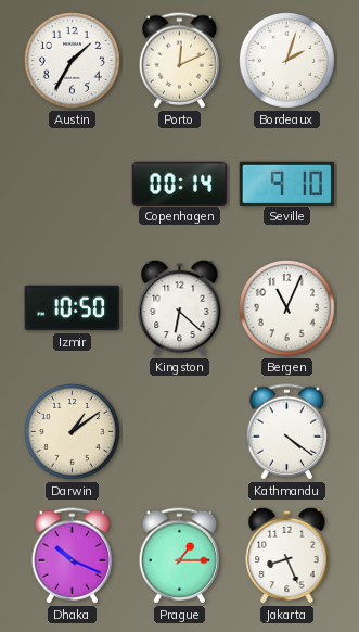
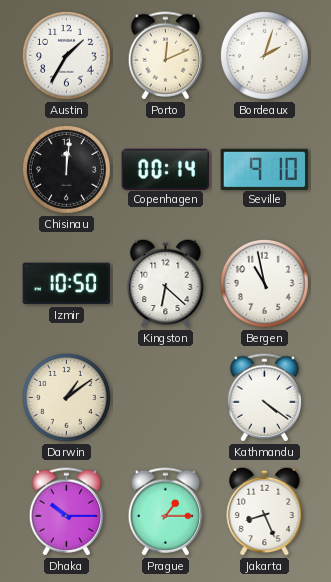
Chisinau: none -> 12:01 (67, 170)
Bergen: 11:04 -> 10:58 (265, 284)
Dhaka: 10:19 -> 10:15 (66, 512)
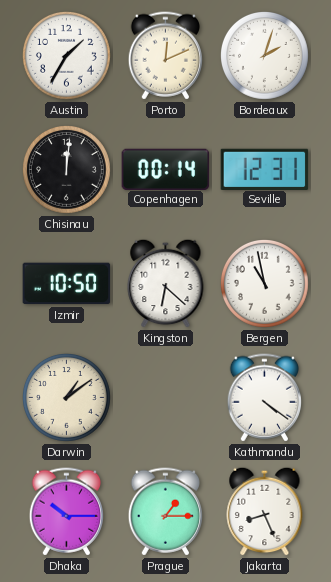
Seville: 9:10 -> 12:31 (265, 169)
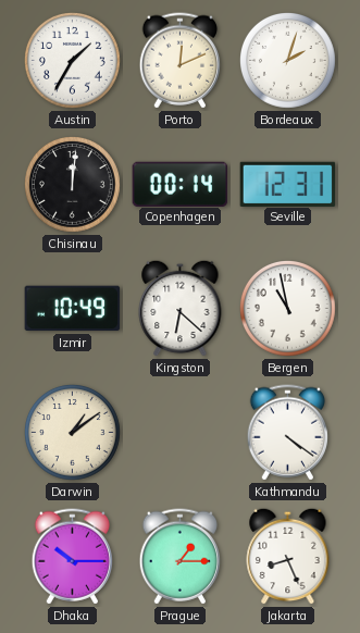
Izmir: 10:50 -> 10:49 (73, 309)
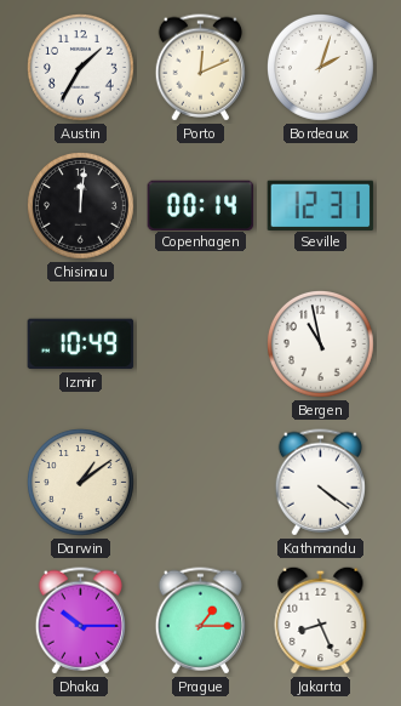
Kingston: 6:22 -> none (181, 308)
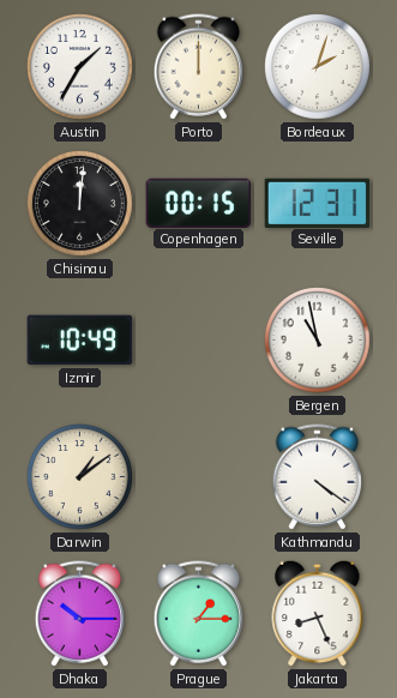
Porto: 12:11 -> 12:00 (198, 67)
Copenhagen: 00:14 -> 00:15 (199, 203)
